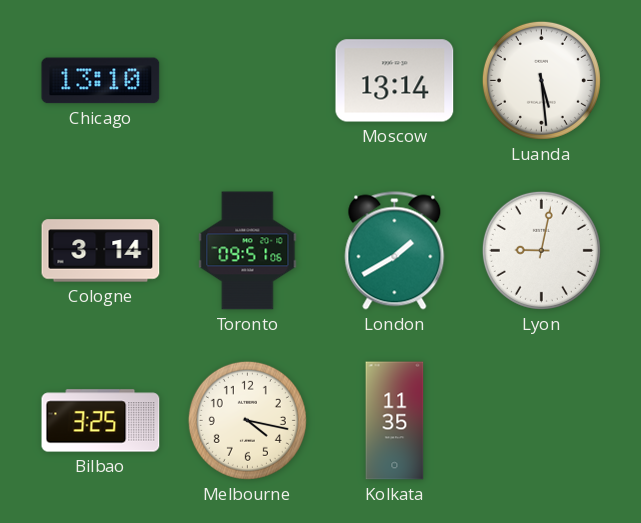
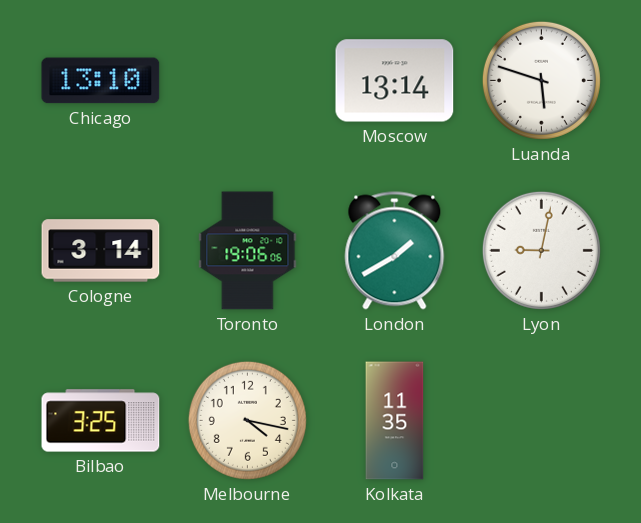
Luanda: 5:29 -> 5:48 (541, 80)
Toronto: 09:51 -> 19:06 (248, 251)
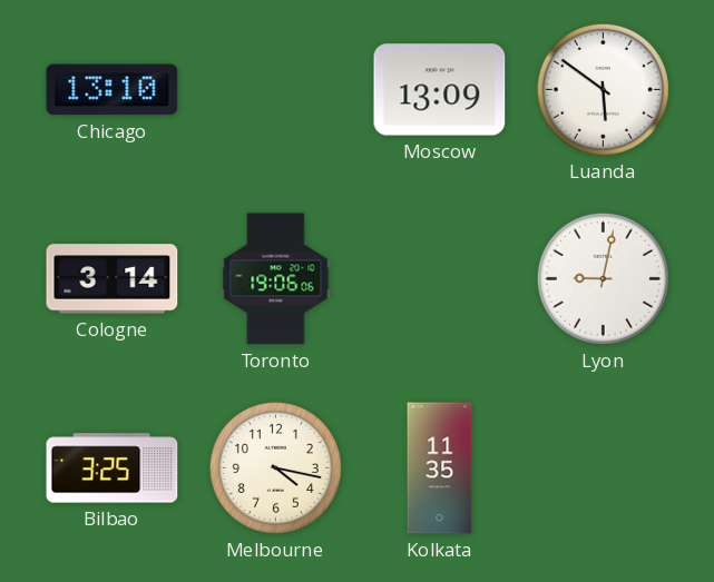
Moscow: 13:14 -> 13:09 (440, 90)
Luanda: 5:48 -> 5:51 (603, 89)
London: 1:40 -> none (395, 251)
